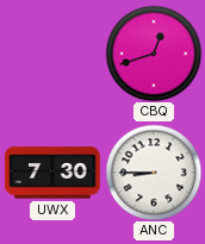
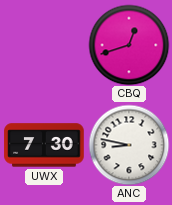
ANC: 8:45 -> 8:47 (129, 145)
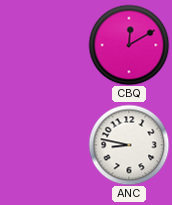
CBQ: 12:42 -> 12:10 (129, 45)
UWX: 7:30 -> none (44, 145)
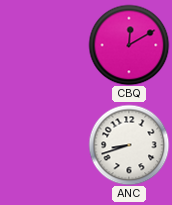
ANC: 8:47 -> 8:42 (129, 145)
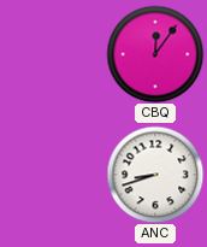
CBQ: 12:10 -> 12:06 (155, 54)
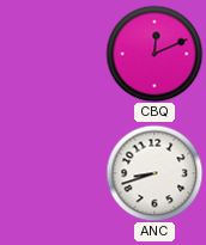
CBQ: 12:06 -> 12:11 (154, 54)
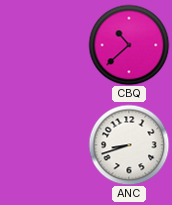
CBQ: 12:11 -> 10:38 (129, 45)
